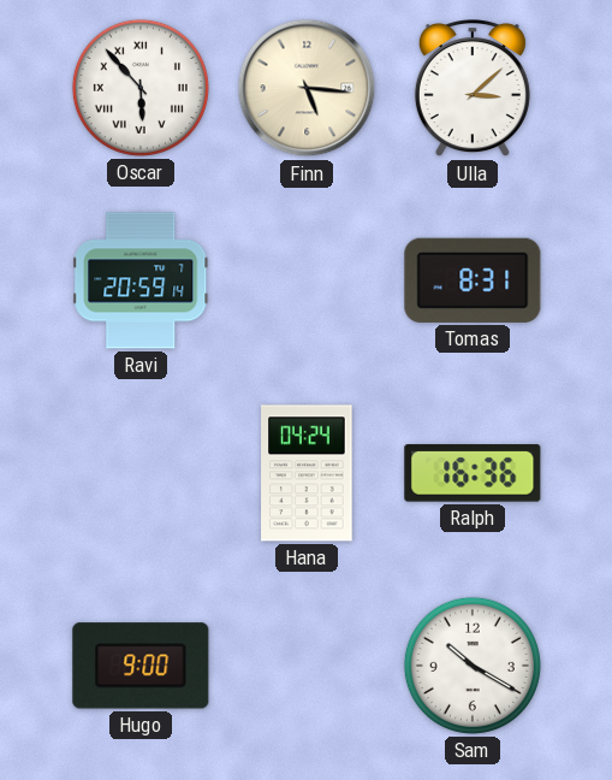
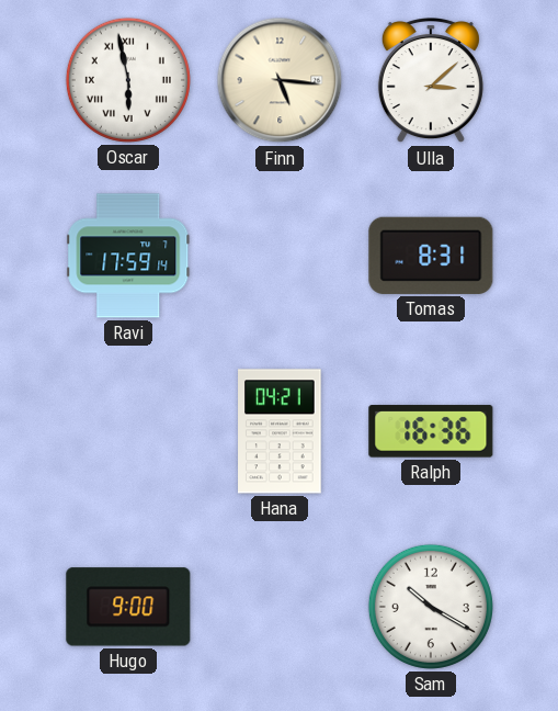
Oscar: 5:53 -> 5:58 (128, 80)
Ravi: 20:59 -> 17:59 (128, 256)
Hana: 04:24 -> 04:21 (280, 431)
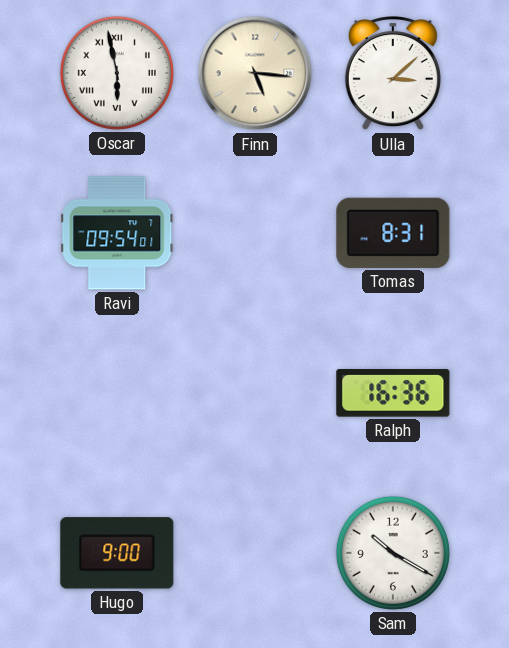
Ravi: 17:59 -> 09:54 (117, 233)
Hana: 04:21 -> none (280, 431)
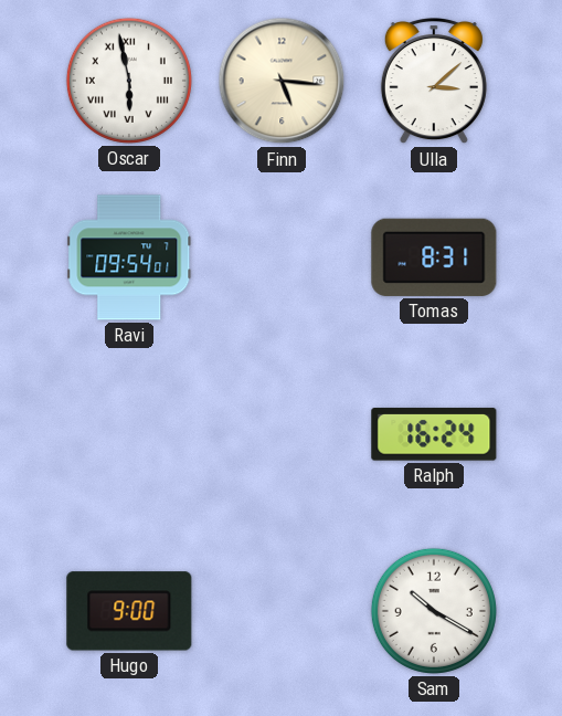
Ralph: 16:36 -> 16:24 (434, 434)
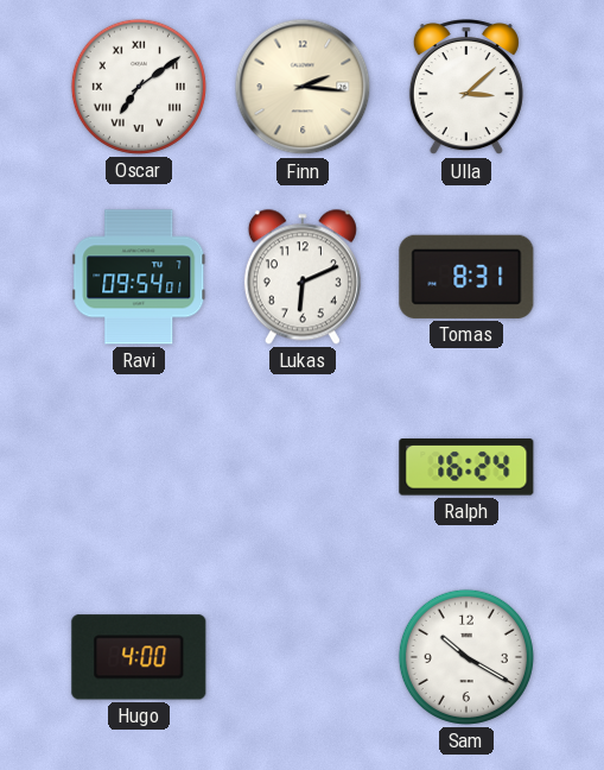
Oscar: 5:58 -> 7:09 (139, 87)
Finn: 5:16 -> 2:16 (303, 87)
Lukas: none -> 6:11 (303, 277)
Hugo: 9:00 -> 4:00 (139, 657)
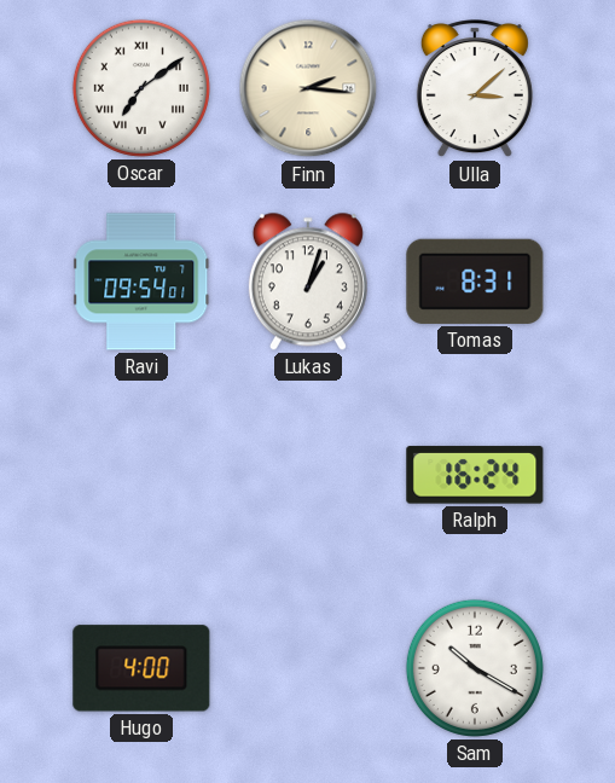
Lukas: 6:11 -> 1:03 (308, 282)
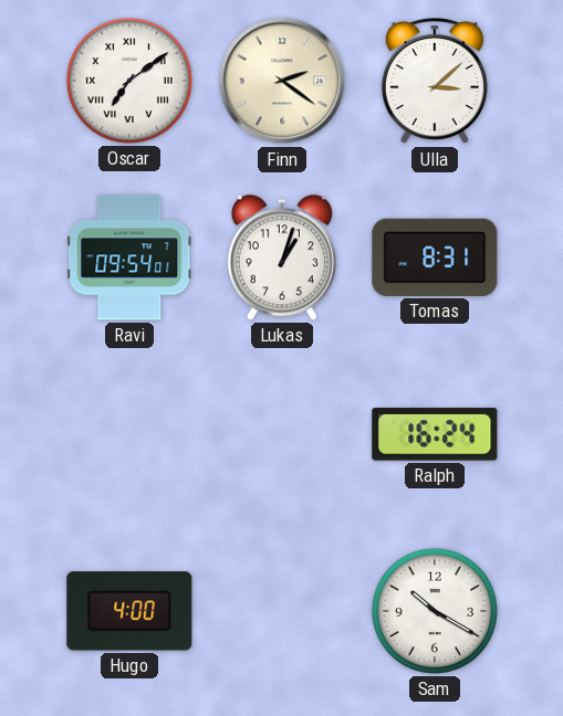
Finn: 2:16 -> 2:21 (282, 81)
